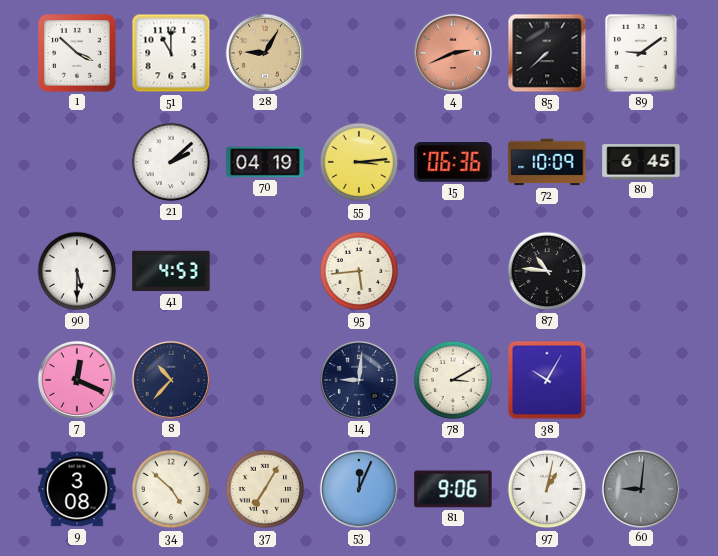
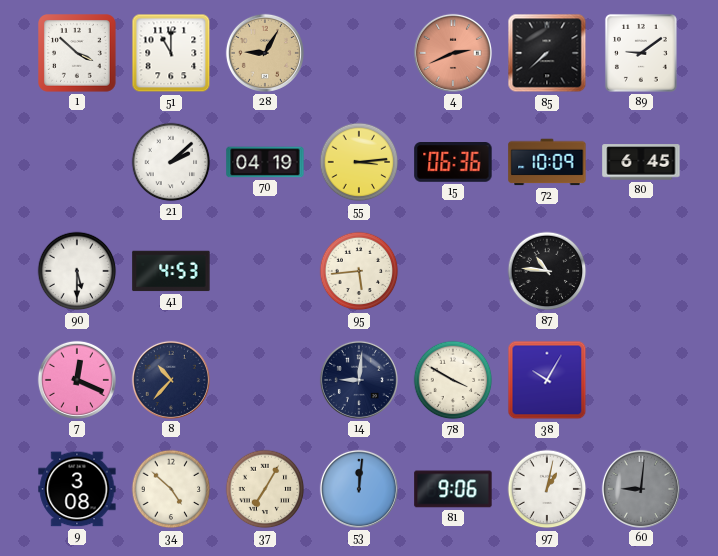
78: 3:10 -> 3:50 (453, 380)
53: 12:04 -> 12:01 (359, 489)
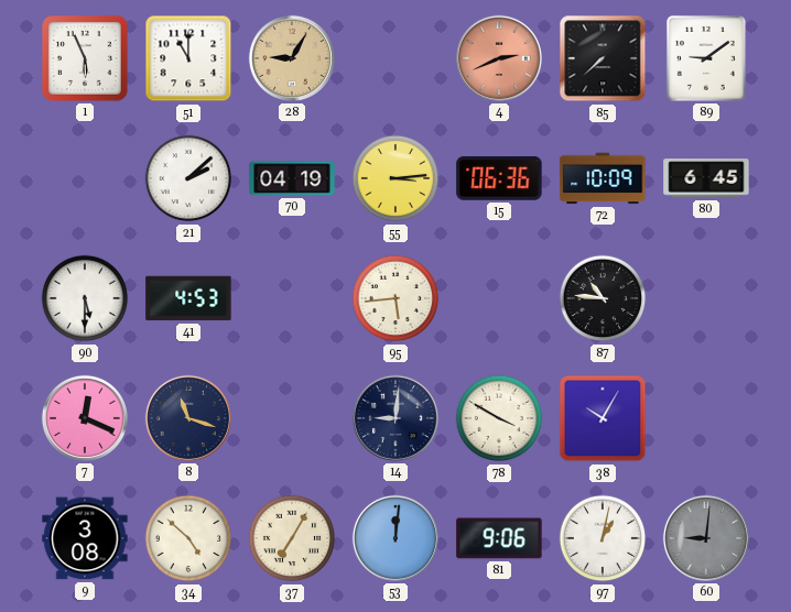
1: 3:52 -> 5:56 (86, 59)
8: 10:37 -> 11:18 (188, 418)
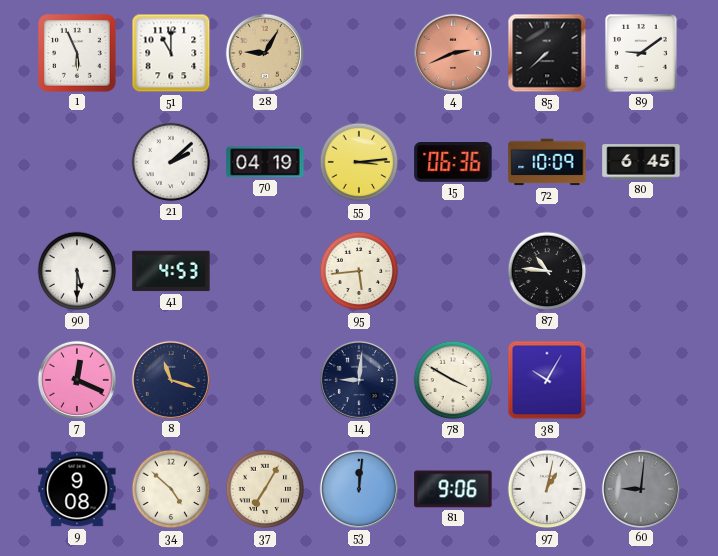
9: 3:08 -> 9:08 (77, 489)
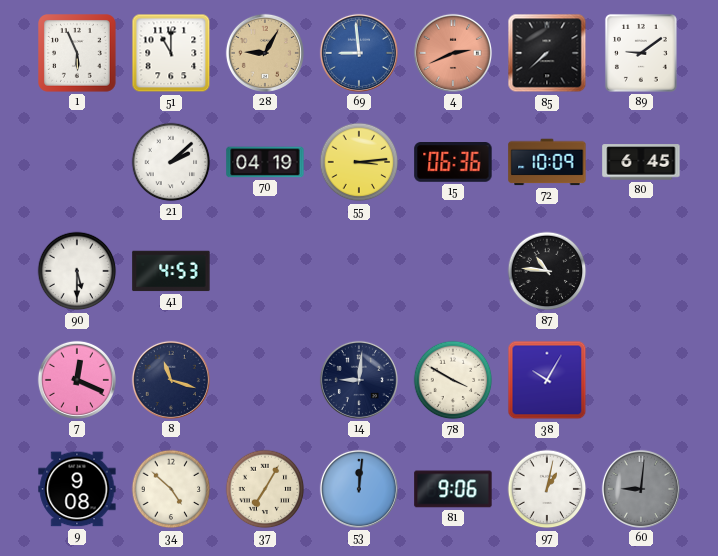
69: none -> 8:59 (359, 53)
95: 5:44 -> none (359, 271)
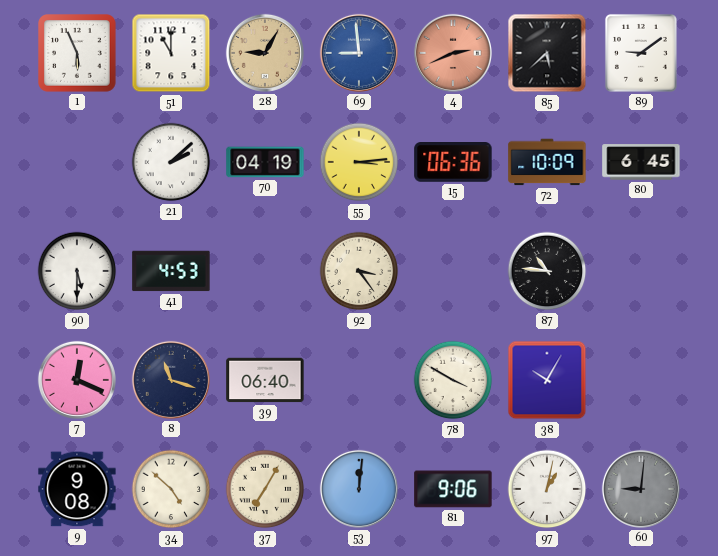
85: 7:38 -> 5:38 (547, 53)
92: none -> 3:24 (359, 271)
39: none -> 06:40 (265, 380)
14: 9:01 -> none (359, 380)
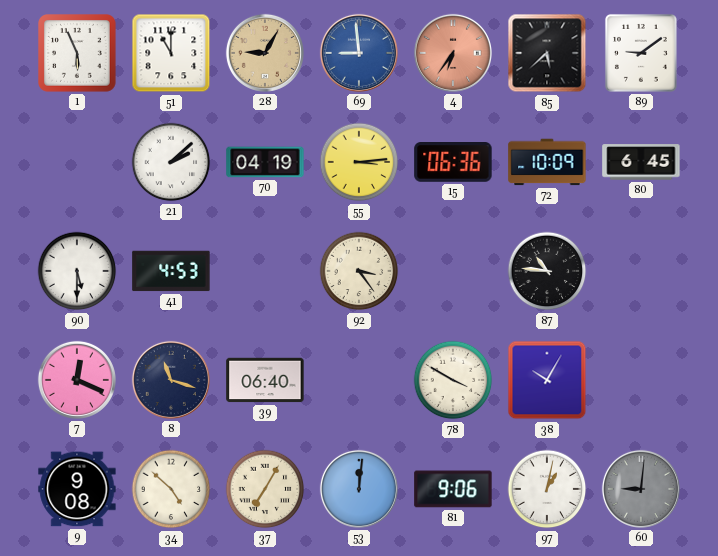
4: 2:41 -> 6:36 (453, 53)
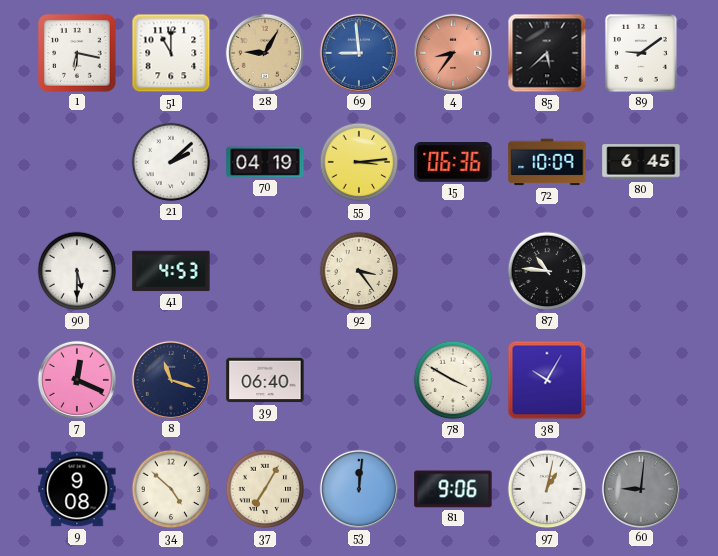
1: 5:56 -> 6:17 (78, 54)
4: 6:36 -> 8:36 (453, 53)
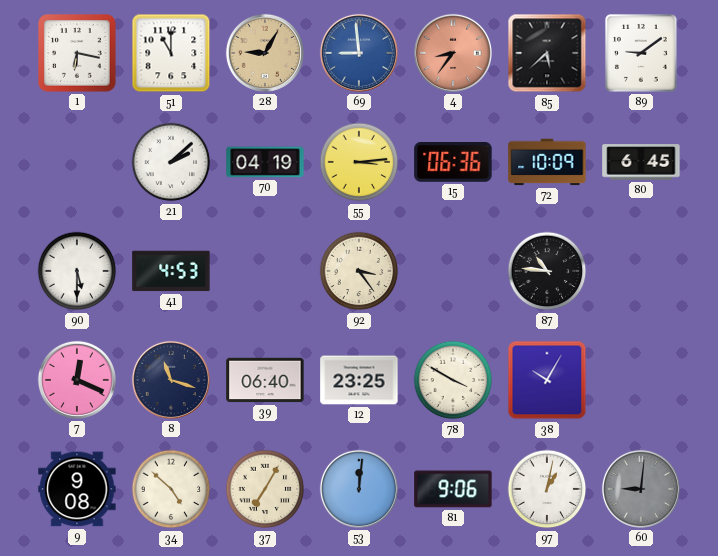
12: none -> 23:25 (359, 380)
